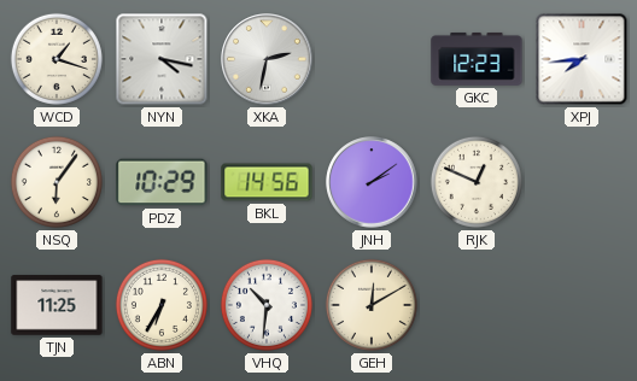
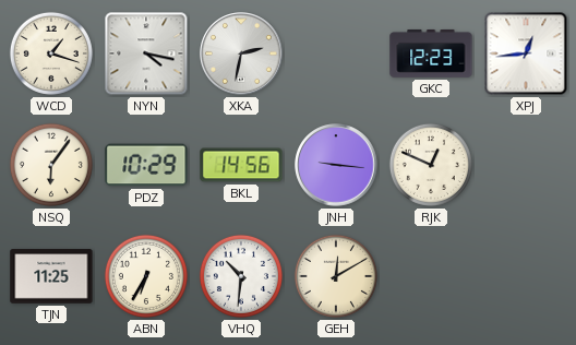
XPJ: 7:44 -> 12:44 (526, 53)
JNH: 2:09 -> 9:16 (336, 165)
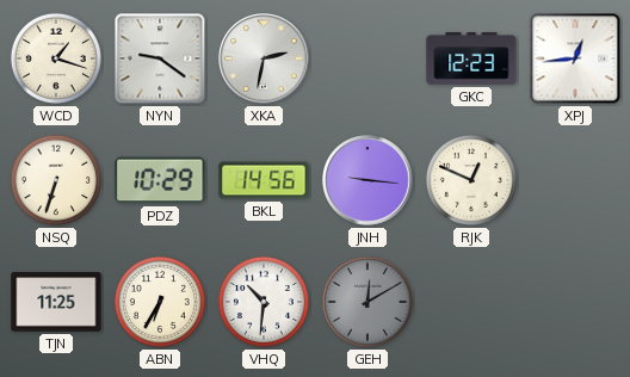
NYN: 4:17 -> 9:21 (160, 58)
NSQ: 6:06 -> 6:33 (56, 180)
GEH dial: cream -> grey (367, 302)
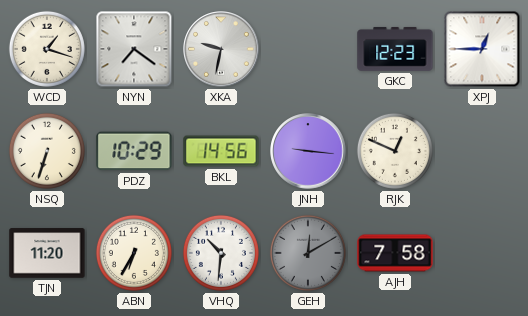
NYN: 9:21 -> 7:21 (134, 49)
XKA: 2:32 -> 9:32 (221, 49)
XPJ: 12:44 -> 12:45 (482, 49)
TJN: 11:25 -> 11:20 (47, 253)
AJH: none -> 7:58 (395, 253)
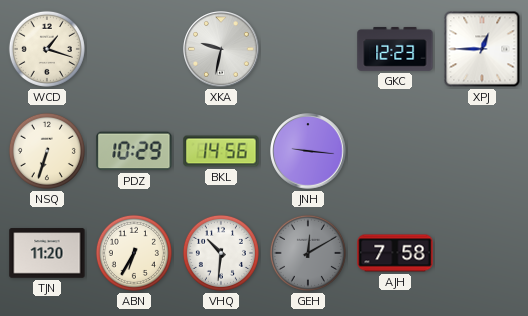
NYN: 7:21 -> none (134, 49)
RJK: 12:49 -> none (395, 151)
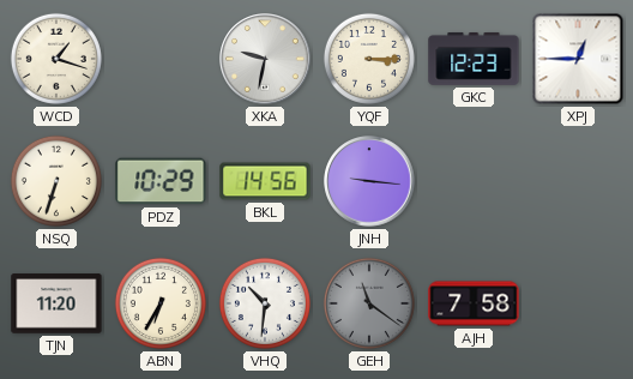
YQF: none -> 3:15 (369, 59)
GEH: 12:10 -> 11:21 (369, 303)
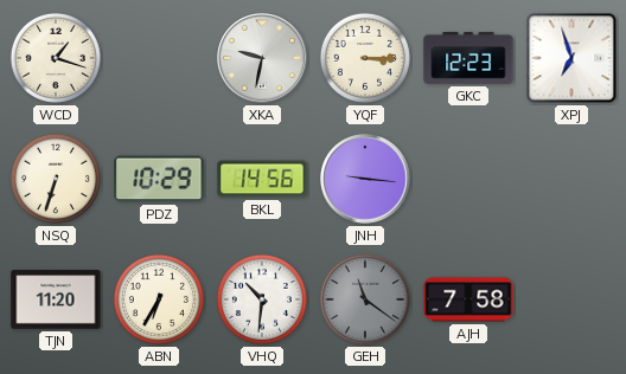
XPJ: 12:45 -> 6:57 (571, 58)
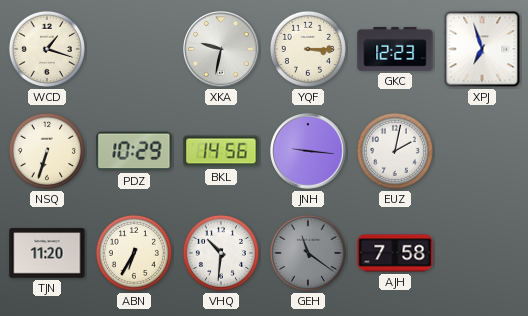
EUZ: none -> 2:02 (395, 151)
